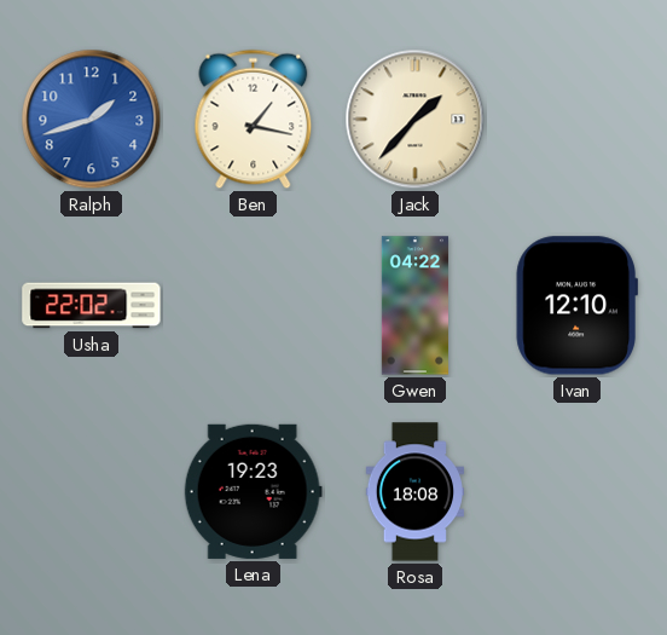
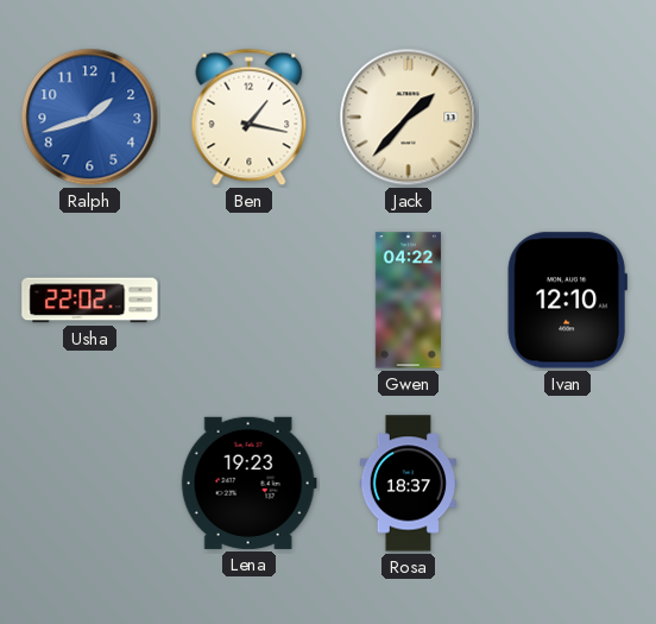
Rosa: 18:08 -> 18:37 (409, 484)
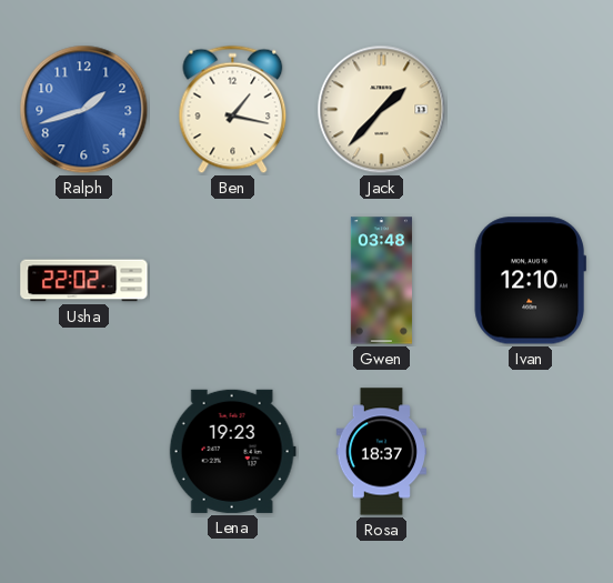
Gwen: 04:22 -> 03:48 (381, 281)
